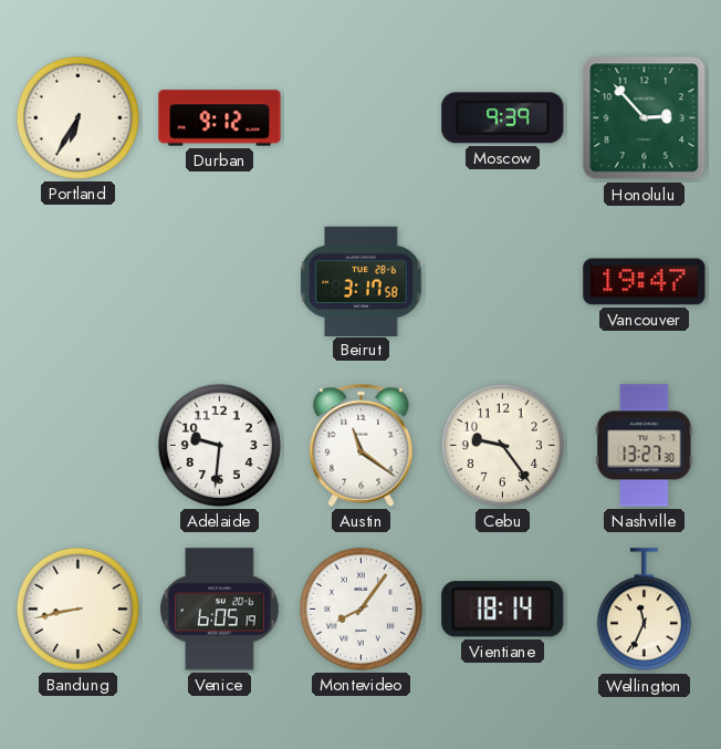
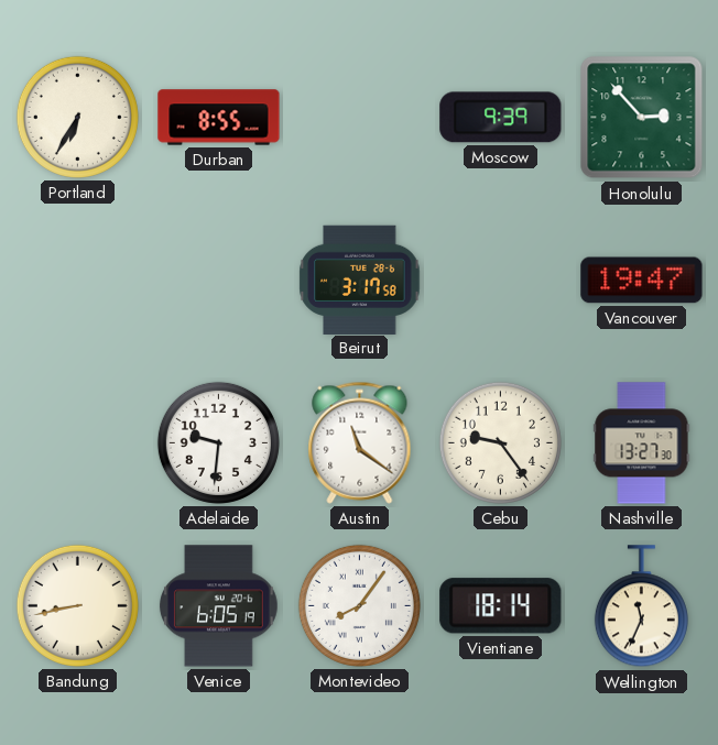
Durban: 9:12 -> 8:55 (219, 118)
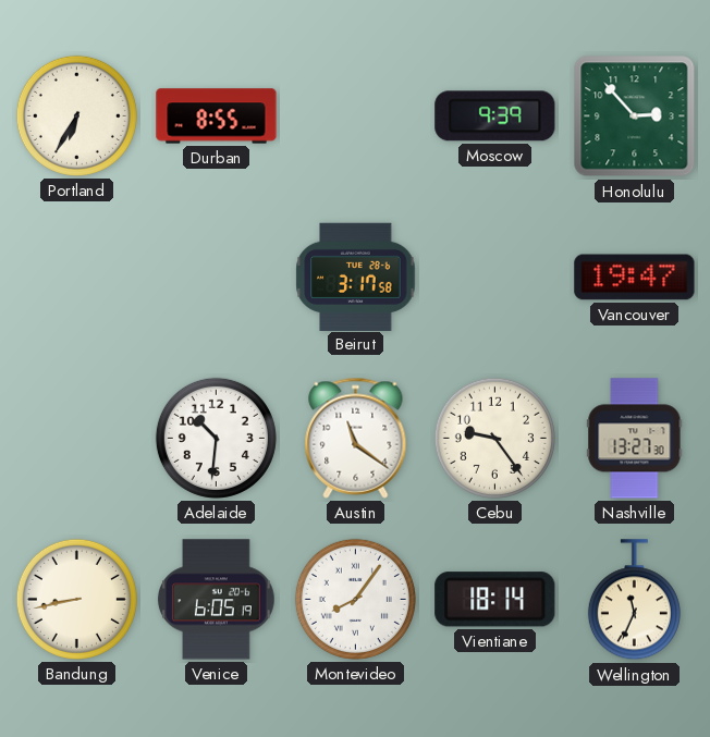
Adelaide: 9:31 -> 10:31 (216, 438)
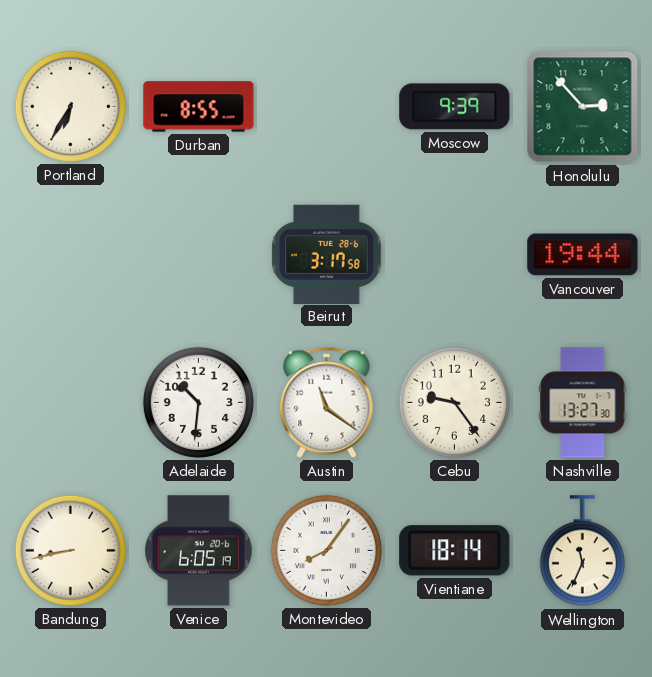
Vancouver: 19:47 -> 19:44 (583, 255)
